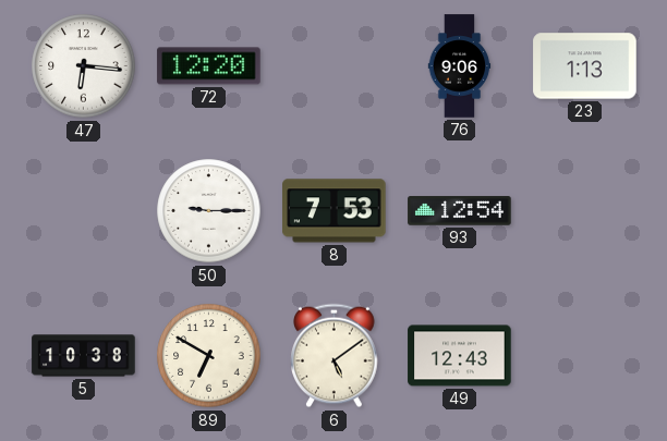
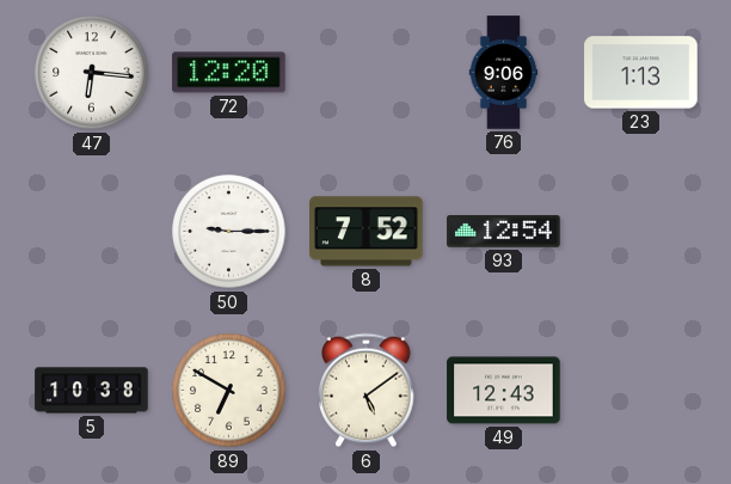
8: 7:53 -> 7:52 (367, 232)
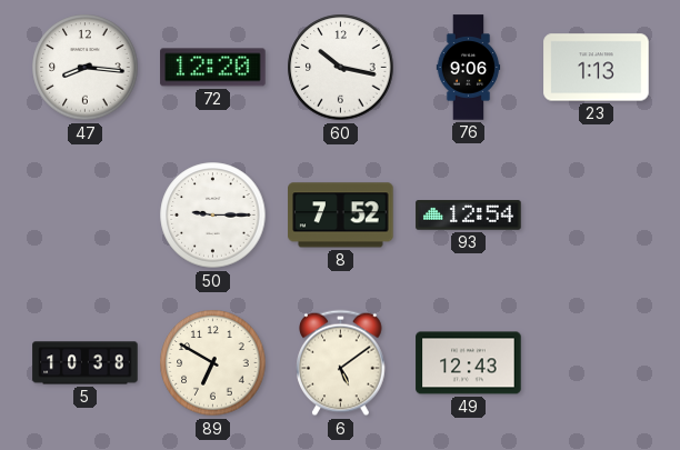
47: 6:16 -> 8:16 (86, 68)
60: none -> 10:17 (341, 68)
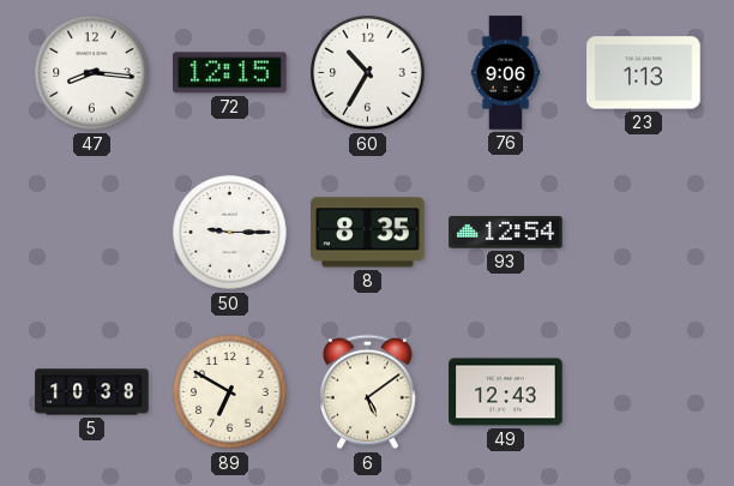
72: 12:20 -> 12:15 (230, 73)
60: 10:17 -> 10:35 (368, 73)
8: 7:52 -> 8:35 (368, 233)
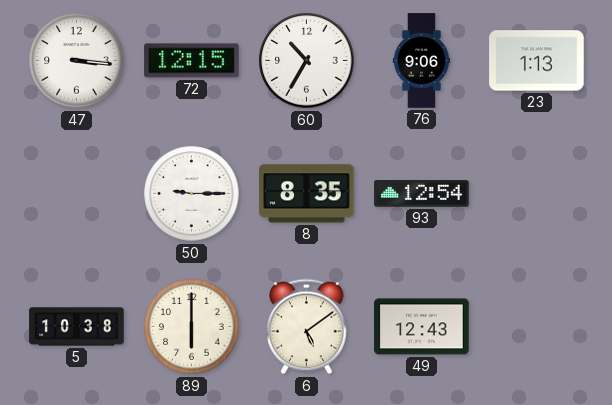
47: 8:16 -> 3:16 (77, 61)
89: 6:50 -> 6:00 (192, 327)
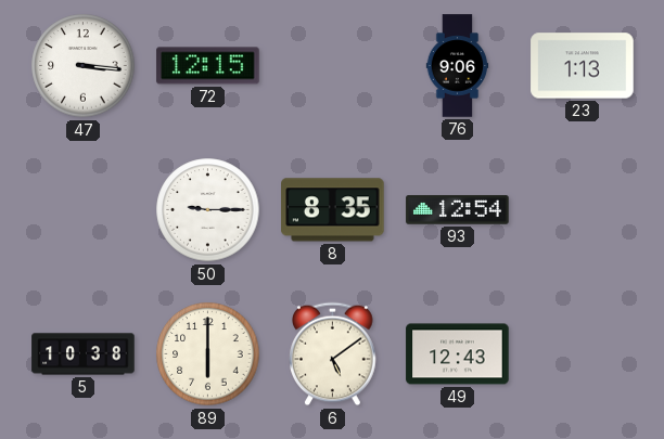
60: 10:35 -> none (307, 61)
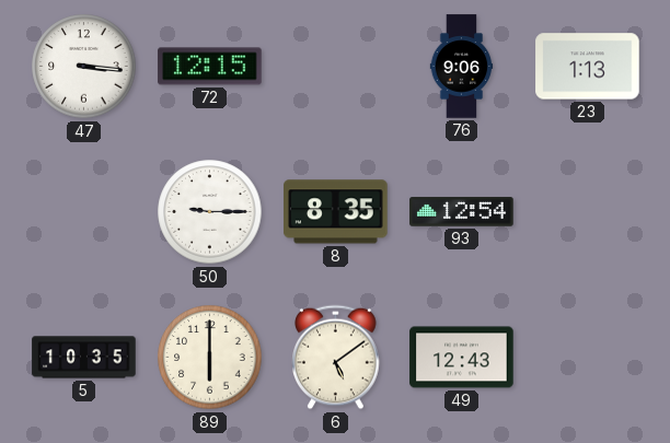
5: 10:38 -> 10:35 (84, 358)
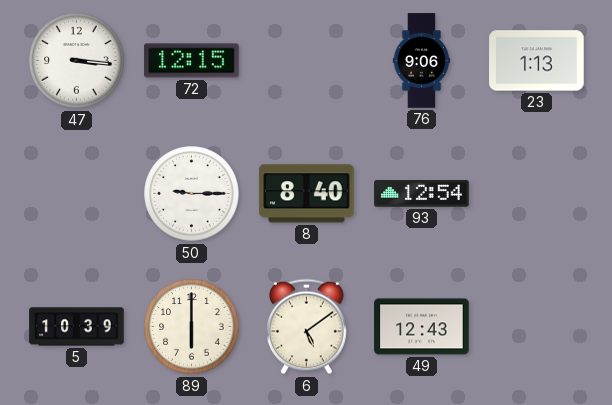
8: 8:35 -> 8:40 (307, 194)
5: 10:35 -> 10:39 (77, 327)
